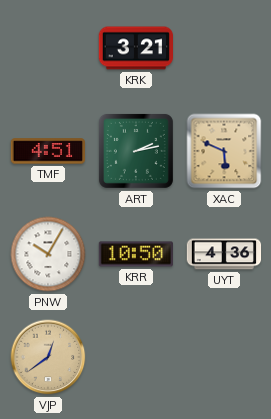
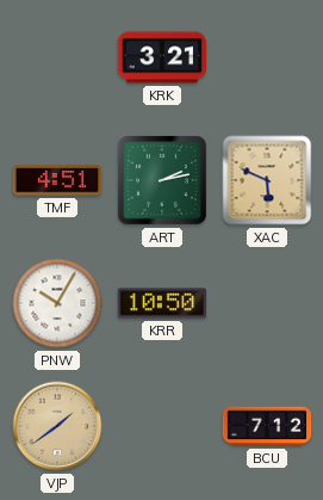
UYT: 4:36 -> none (224, 254)
VJP: 12:39 -> 1:39 (57, 426)
BCU: none -> 7:12 (267, 426)
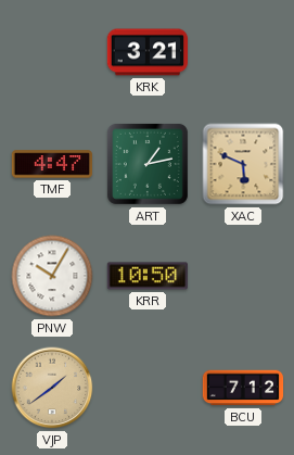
TMF: 4:51 -> 4:47 (51, 164)
ART: 2:13 -> 1:13 (148, 164)
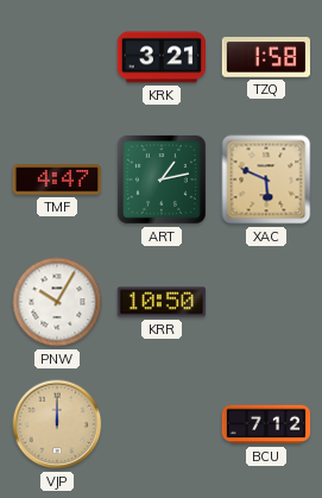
TZQ: none -> 1:58 (265, 57)
VJP: 1:39 -> 12:00 (57, 424)
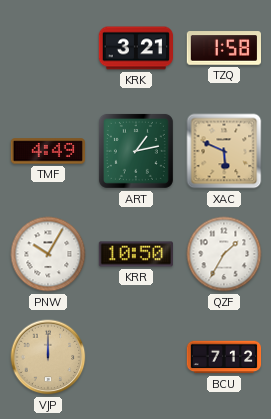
TMF: 4:47 -> 4:49 (47, 151)
QZF: none -> 1:35 (224, 254)
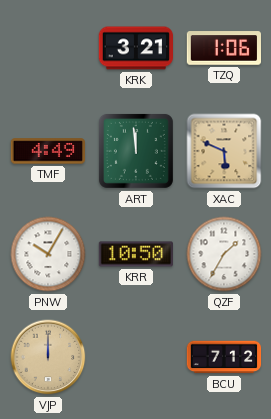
TZQ: 1:58 -> 1:06 (223, 48)
ART: 1:13 -> 11:59 (136, 151)
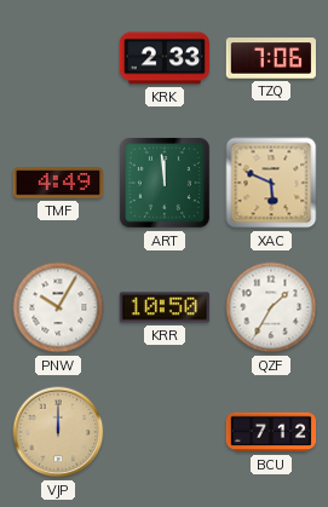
KRK: 3:21 -> 2:33 (165, 58)
TZQ: 1:06 -> 7:06 (270, 58)
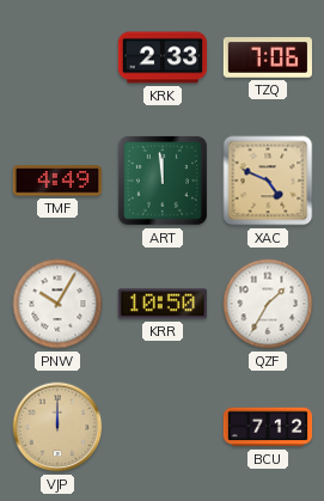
XAC: 5:49 -> 4:49 (268, 181)
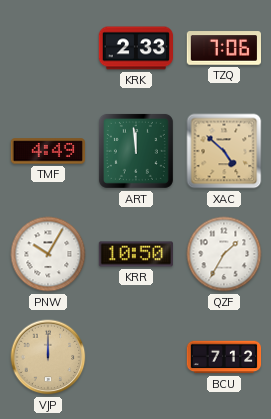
XAC: 4:49 -> 4:52 (224, 151)
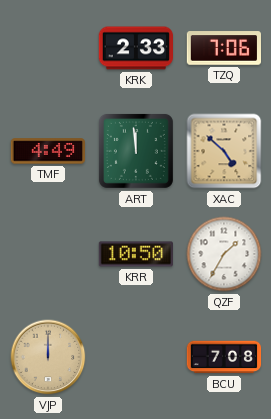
PNW: 10:05 -> none (48, 254)
BCU: 7:12 -> 7:08 (224, 357)
